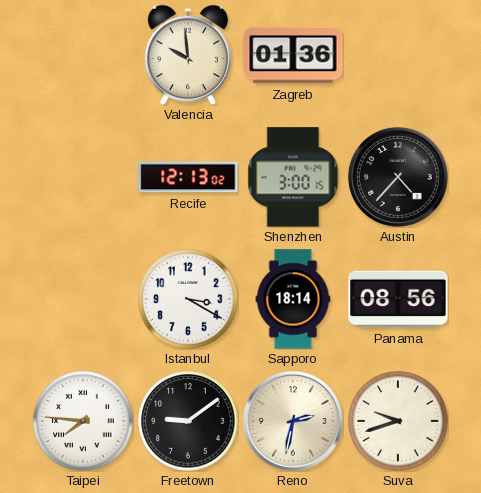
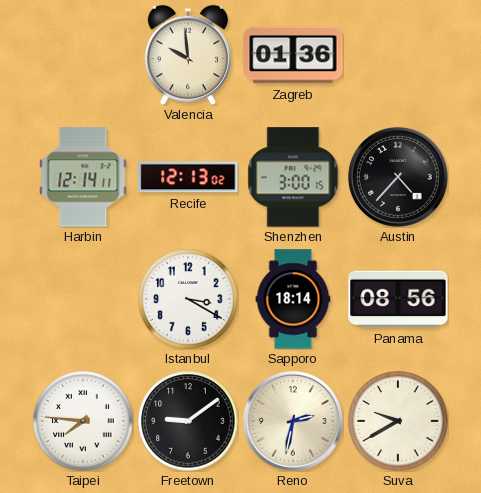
Harbin: none -> 12:14 (83, 177)
Suva: 9:42 -> 9:40 (398, 421)
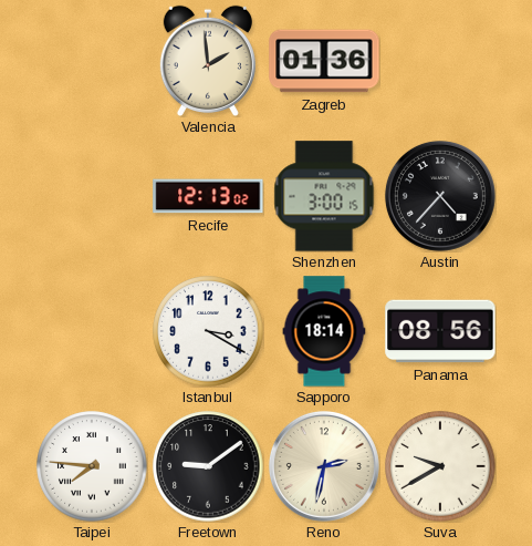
Valencia: 9:59 -> 1:59 (208, 61)
Harbin: 12:14 -> none (83, 177)
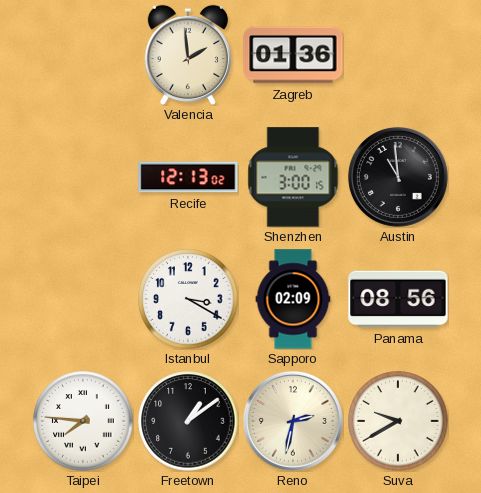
Austin: 4:37 -> 10:59 (398, 177)
Sapporo: 18:14 -> 02:09 (293, 299)
Freetown: 9:09 -> 1:09 (188, 421)
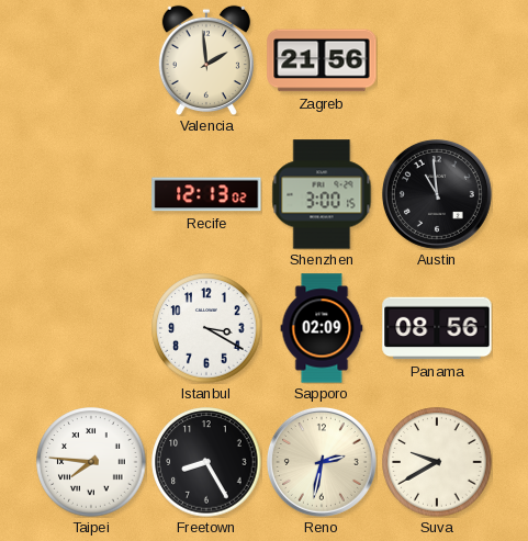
Zagreb: 01:36 -> 21:56 (322, 60)
Freetown: 1:09 -> 8:25 (206, 462)
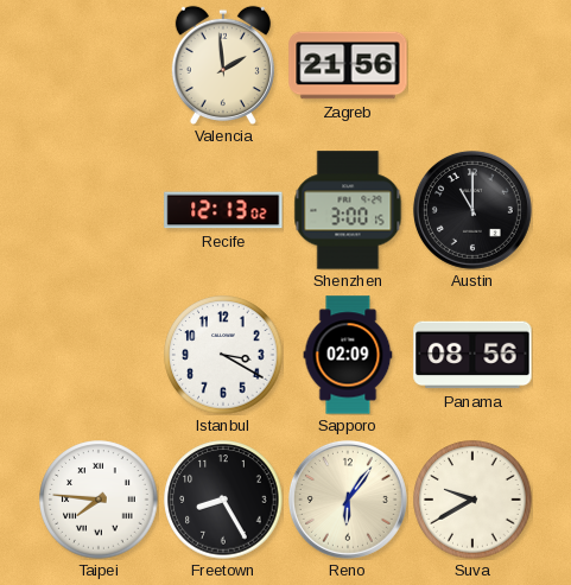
Austin: 10:59 -> 11:00 (472, 210)
Reno: 2:32 -> 6:06 (348, 500)
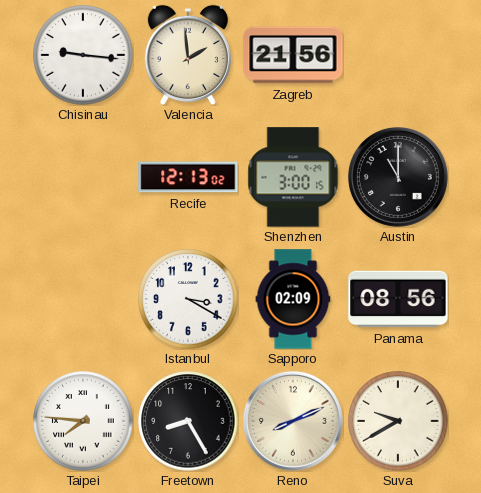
Chisinau: none -> 9:16 (83, 55)
Reno: 6:06 -> 8:11 (293, 421)
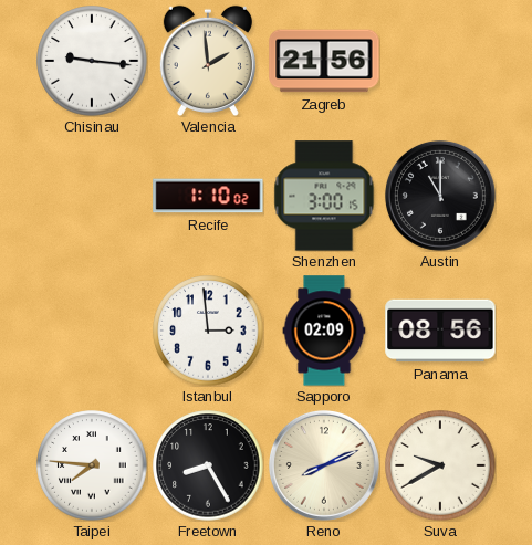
Recife: 12:13 -> 1:10 (208, 196)
Istanbul: 3:20 -> 2:59 (208, 331)
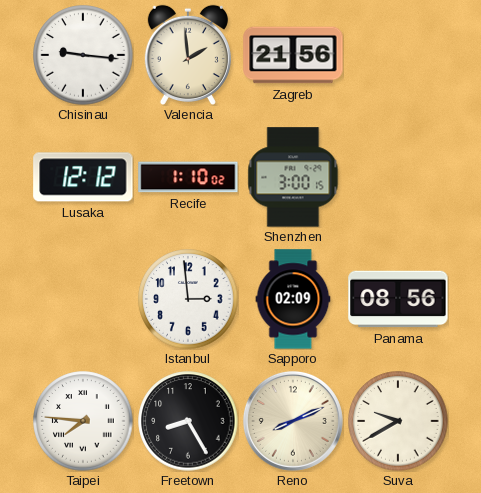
Lusaka: none -> 12:12 (83, 177)
Austin: 11:00 -> none (440, 196)
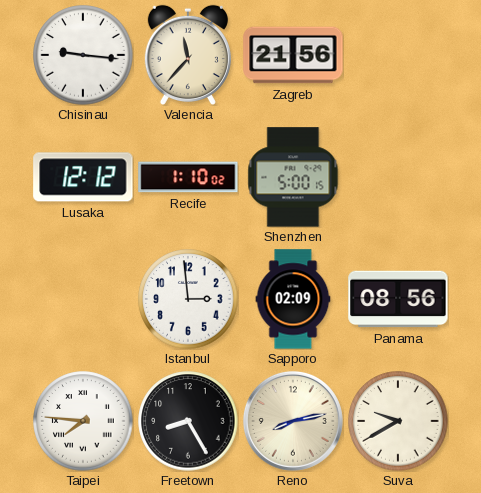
Valencia: 1:59 -> 11:37 (188, 55)
Shenzhen: 3:00 -> 5:00 (293, 177)
Reno: 8:11 -> 8:13 (293, 421)
